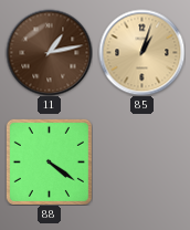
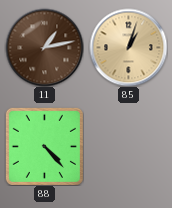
88: 4:21 -> 4:23 (44, 146)
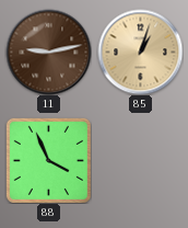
11: 1:13 -> 9:13 (48, 52)
88: 4:23 -> 3:56 (48, 160)
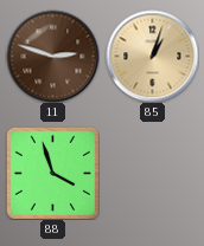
11: 9:13 -> 2:48 (52, 56)
88: 3:56 -> 3:57 (52, 173)
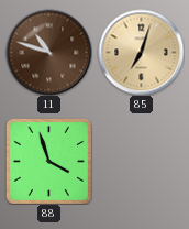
11: 2:48 -> 10:48 (48, 52)
85: 1:03 -> 7:03 (141, 52)
